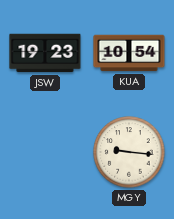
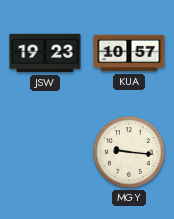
KUA: 10:54 -> 10:57 (129, 53)
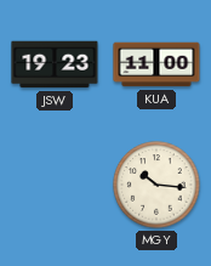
KUA: 10:57 -> 11:00 (156, 64)
MGY: 9:16 -> 10:16 (156, 185)
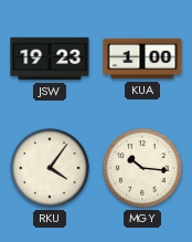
KUA: 11:00 -> 1:00 (142, 59)
RKU: none -> 4:06 (50, 168)
